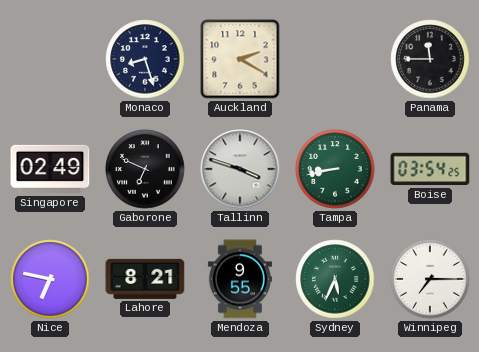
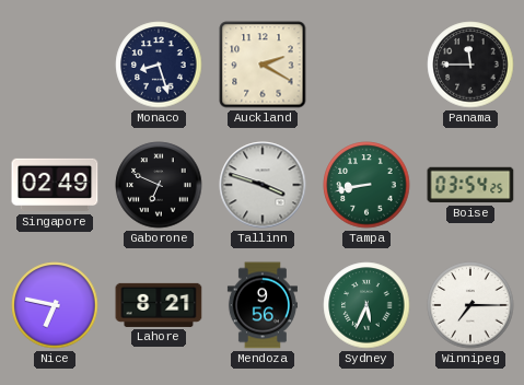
Mendoza: 9:55 -> 9:56 (263, 305)
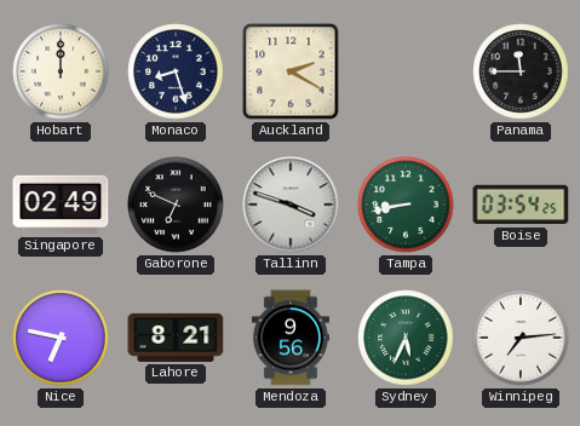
Hobart: none -> 12:00 (61, 71)
Winnipeg: 7:15 -> 7:14 (521, 338)
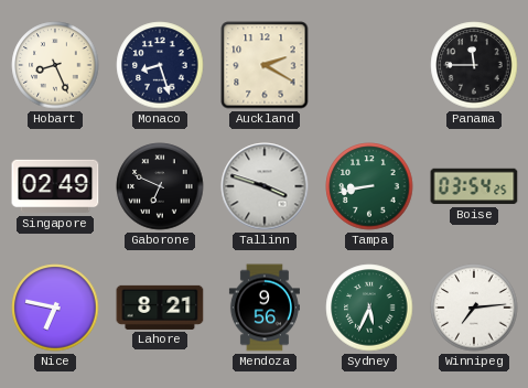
Hobart: 12:00 -> 8:26 (55, 65)
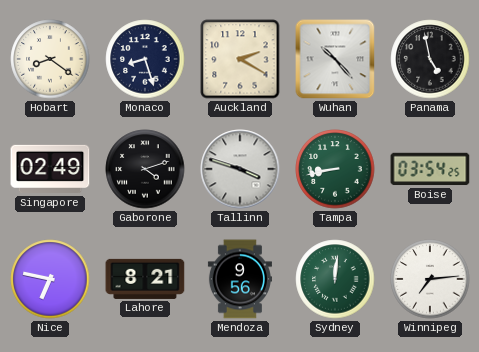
Hobart: 8:26 -> 8:21 (50, 59)
Wuhan: none -> 10:23 (335, 59)
Panama: 11:45 -> 4:58 (430, 59)
Gaborone: 6:49 -> 4:12 (145, 169)
Sydney: 5:34 -> 12:01 (335, 279)
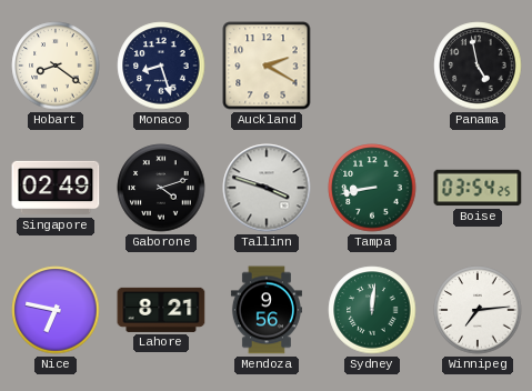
Wuhan: 10:23 -> none (335, 59)
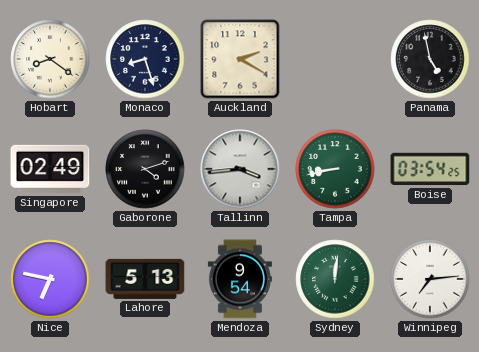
Tallinn: 3:48 -> 3:44 (240, 169)
Lahore: 8:21 -> 5:13 (145, 279)
Mendoza: 9:56 -> 9:54 (240, 279)
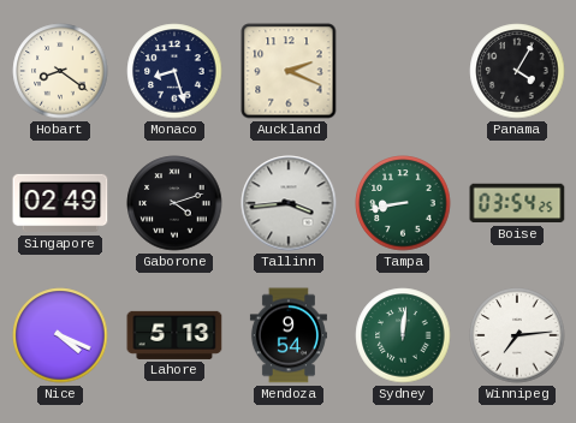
Auckland: 2:20 -> 2:19 (289, 71)
Panama: 4:58 -> 4:05 (517, 71)
Nice: 6:47 -> 4:19 (60, 335)
